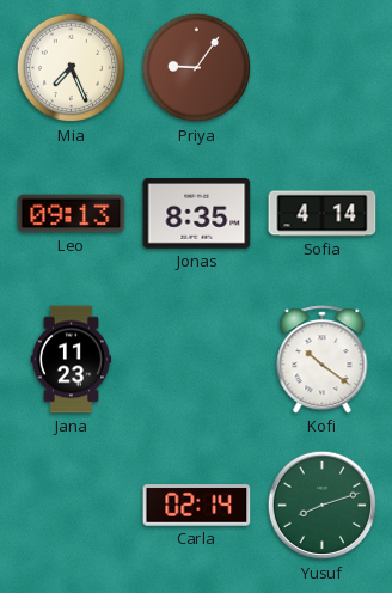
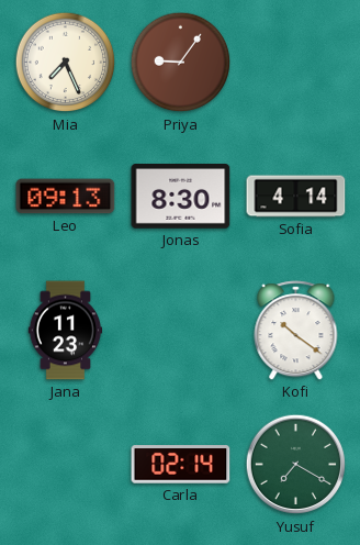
Jonas: 8:35 -> 8:30 (181, 197)
Yusuf: 8:12 -> 7:20 (296, 465)
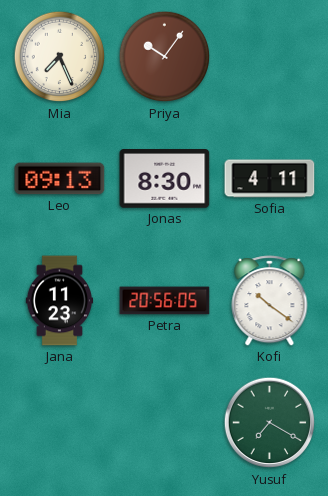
Priya: 9:06 -> 10:06 (165, 57)
Sofia: 4:14 -> 4:11 (270, 179)
Petra: none -> 20:56 (165, 301)
Carla: 02:14 -> none (181, 465)
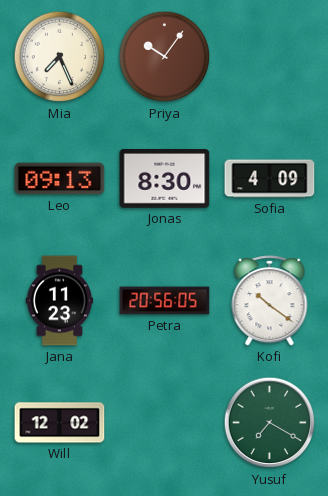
Sofia: 4:11 -> 4:09 (270, 179)
Will: none -> 12:02 (60, 423)
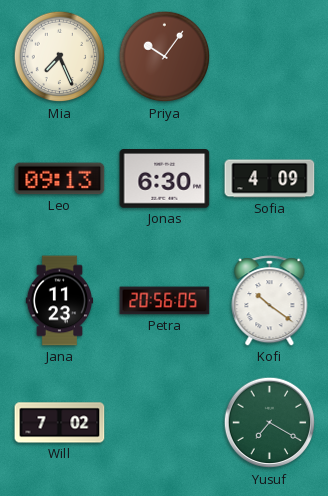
Jonas: 8:30 -> 6:30 (165, 179)
Will: 12:02 -> 7:02 (60, 423)
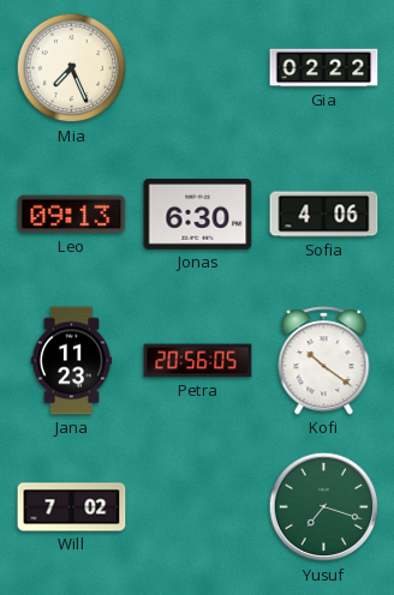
Priya: 10:06 -> none (165, 57)
Gia: none -> 02:22 (324, 68)
Sofia: 4:09 -> 4:06 (324, 215)
Yusuf: 7:20 -> 7:18 (324, 507)
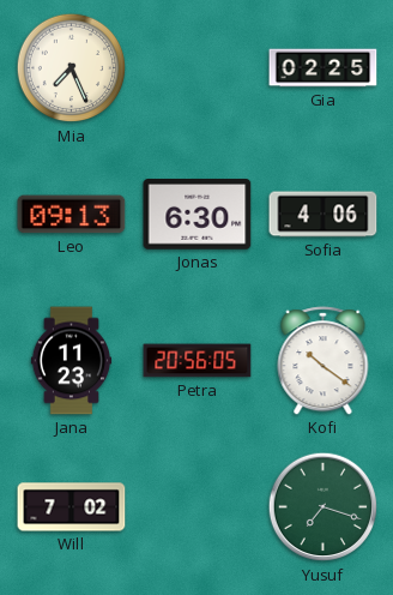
Gia: 02:22 -> 02:25 (324, 68)
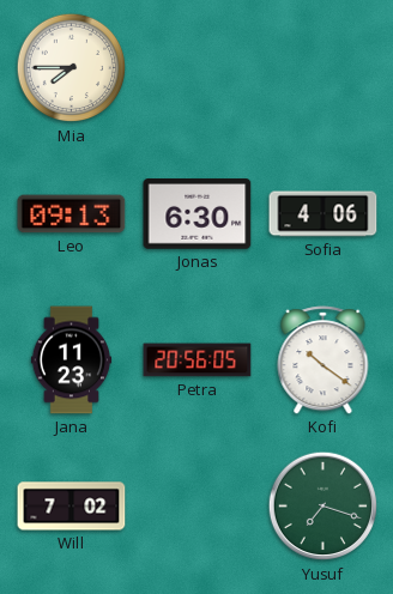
Mia: 7:26 -> 7:45 (72, 68)
Gia: 02:25 -> none (324, 68)
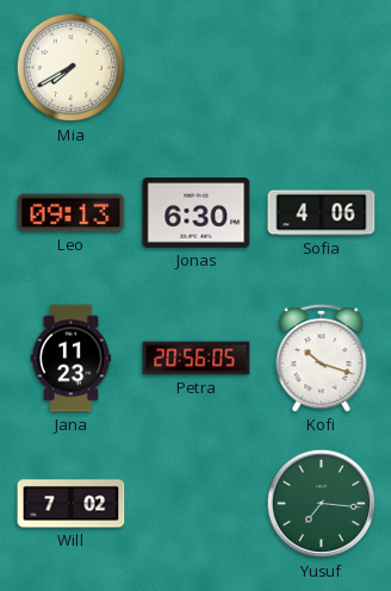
Mia: 7:45 -> 7:40 (72, 68)
Kofi: 10:21 -> 10:18 (322, 359)
Yusuf: 7:18 -> 7:16 (322, 504)
